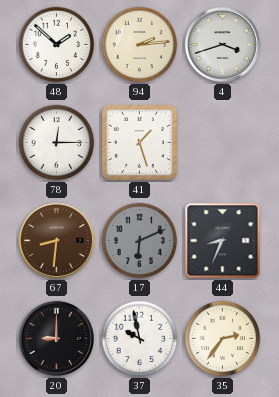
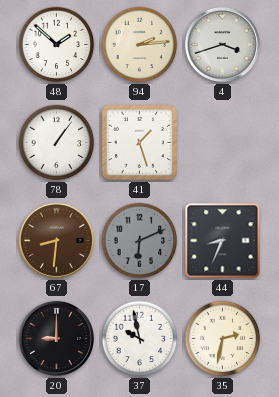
78: 12:15 -> 1:06 (57, 143)
35: 2:36 -> 2:32 (223, 339)
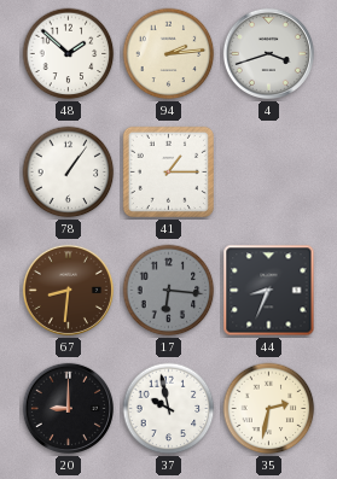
41: 1:27 -> 1:15 (168, 171)
17: 6:11 -> 6:16 (169, 291)
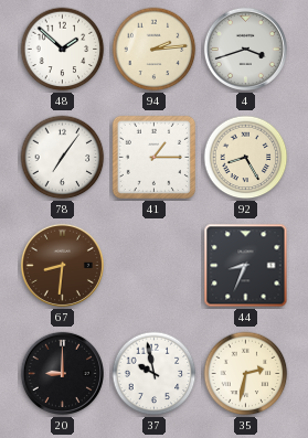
78: 1:06 -> 7:06 (63, 158)
92: none -> 8:25 (246, 158)
17: 6:16 -> none (169, 291)
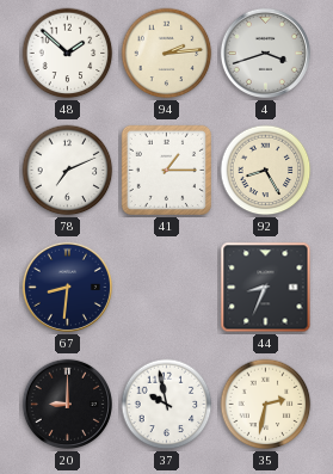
78: 7:06 -> 7:11 (68, 171)
67 dial: brown -> navy (67, 287)
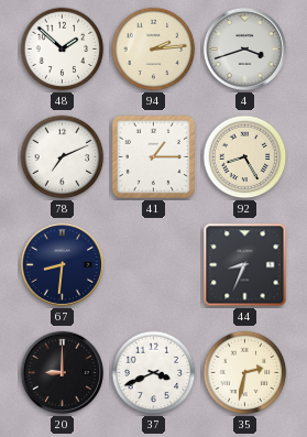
37: 9:58 -> 3:41 (154, 373)
